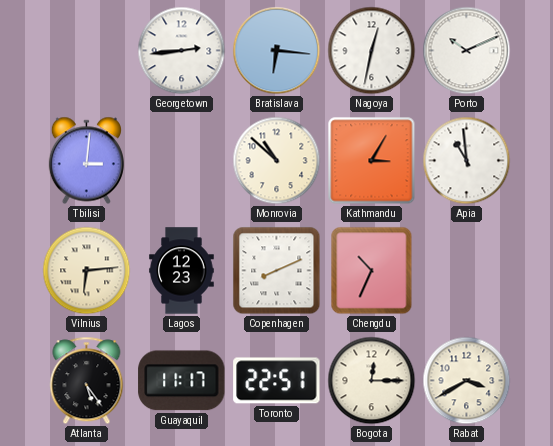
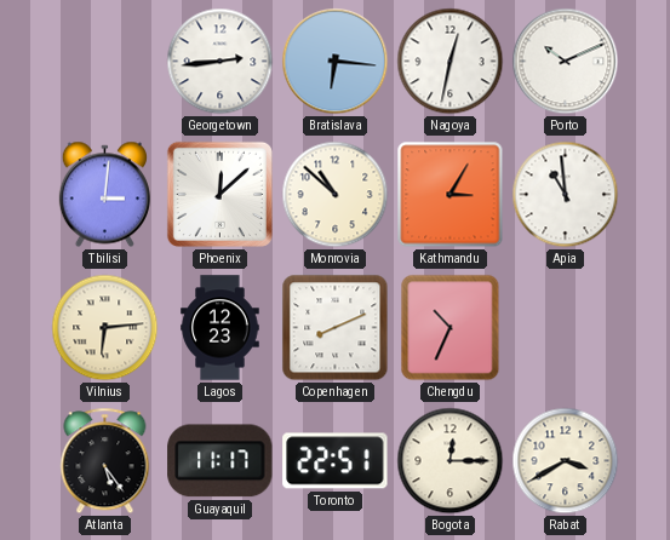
Phoenix: none -> 12:08 (219, 194)
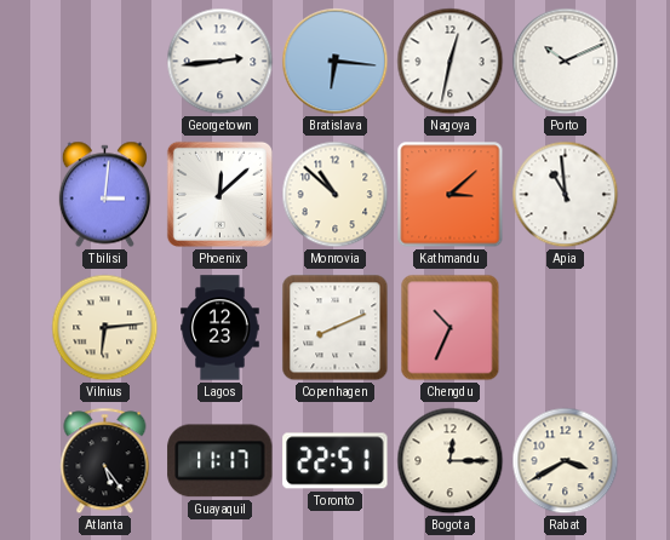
Kathmandu: 3:05 -> 3:08 (451, 195)
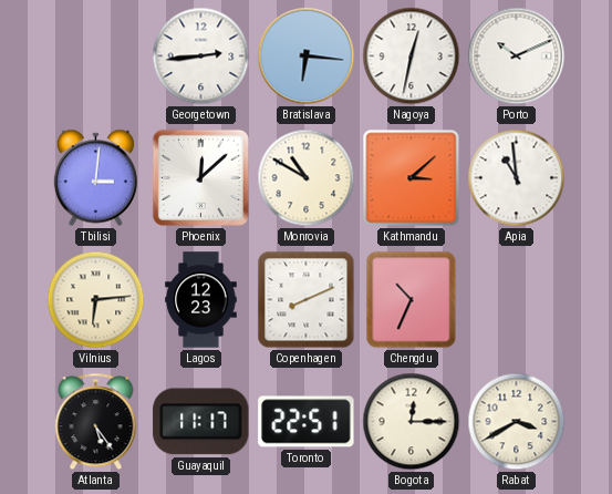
Monrovia: 10:52 -> 10:50 (307, 178)
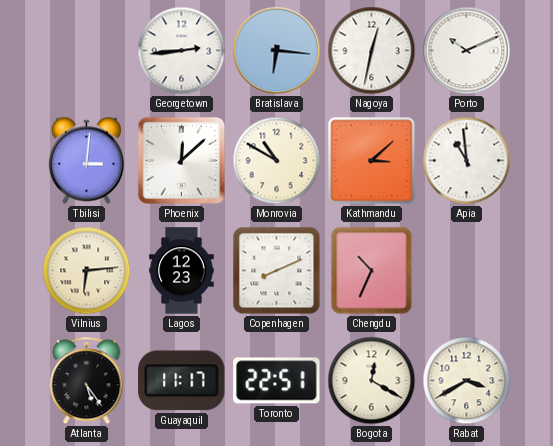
Bogota: 12:15 -> 12:20 (372, 381)
